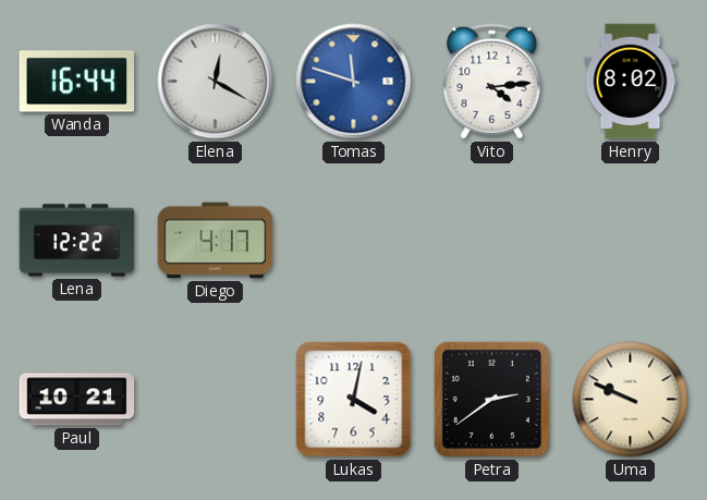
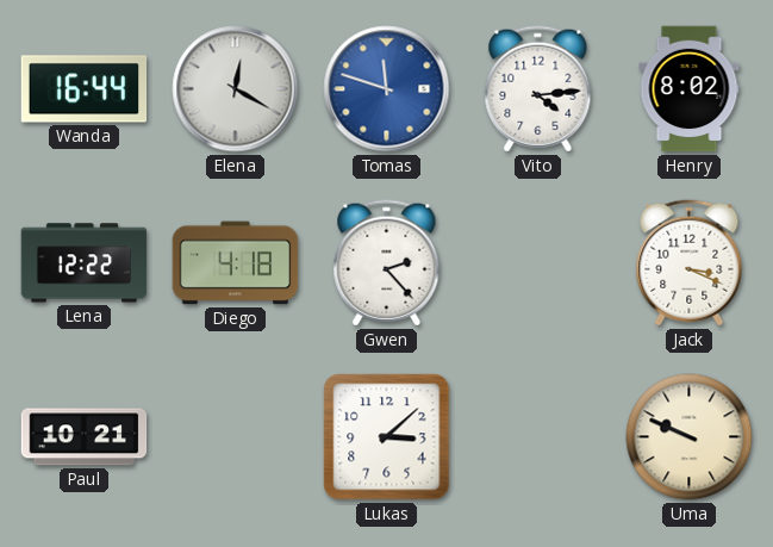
Diego: 4:17 -> 4:18 (236, 263)
Gwen: none -> 2:23 (387, 263)
Jack: none -> 3:19 (690, 263)
Lukas: 4:02 -> 3:08 (387, 437)
Petra: 2:39 -> none (491, 399)
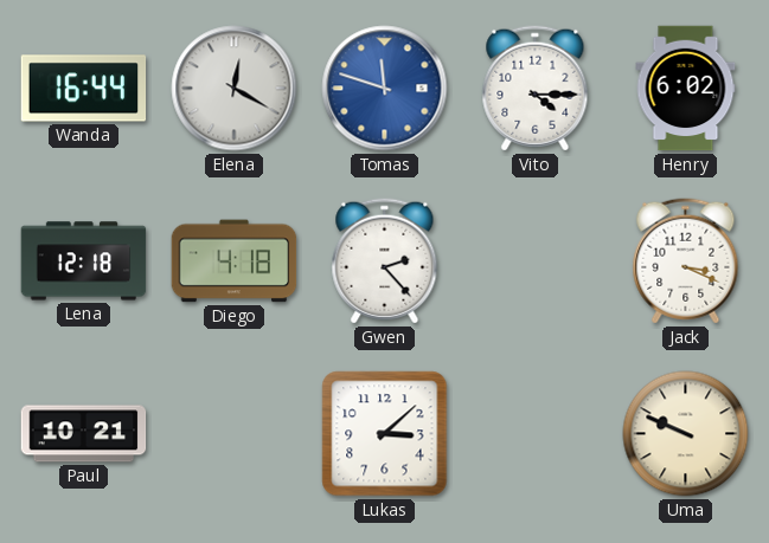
Vito: 4:14 -> 4:15 (536, 89)
Henry: 8:02 -> 6:02 (686, 89)
Lena: 12:22 -> 12:18 (84, 261)
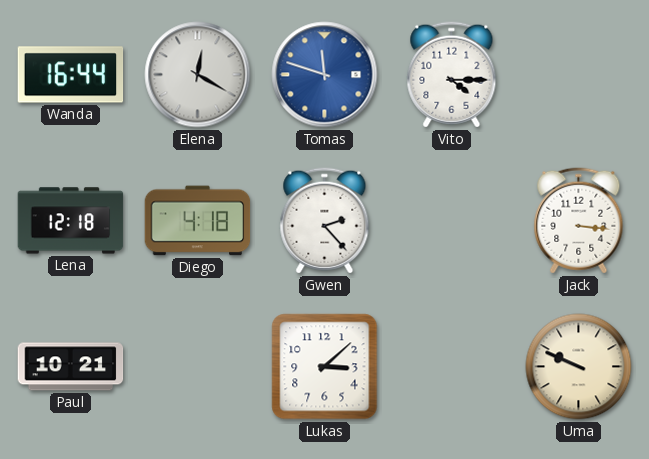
Henry: 6:02 -> none (686, 89)
Jack: 3:19 -> 3:16 (579, 221)
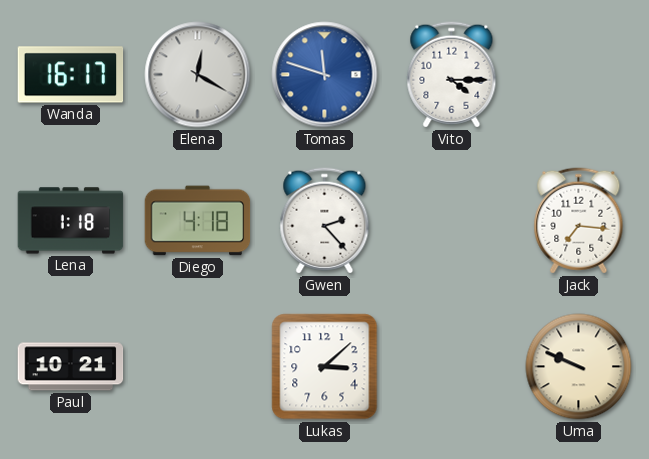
Wanda: 16:44 -> 16:17 (71, 75)
Lena: 12:18 -> 1:18 (71, 221)
Jack: 3:16 -> 7:16 (579, 221)
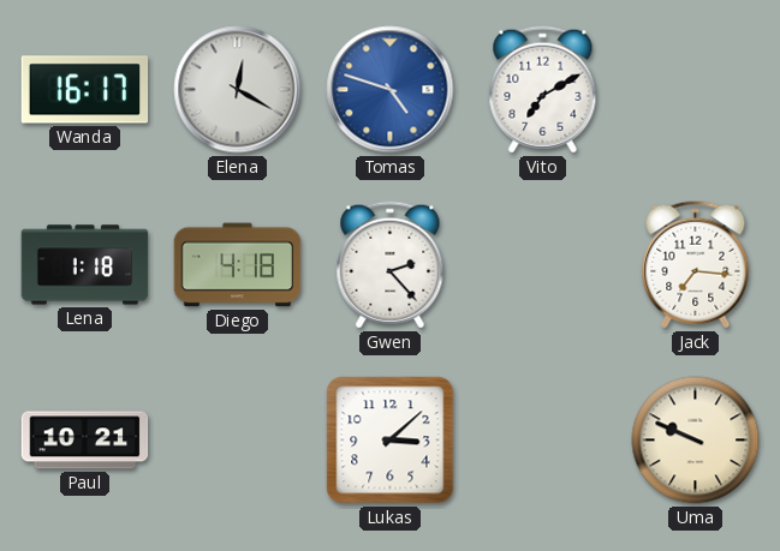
Tomas: 11:48 -> 4:48 (391, 90)
Vito: 4:15 -> 7:10 (543, 90)
